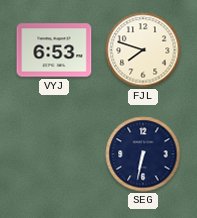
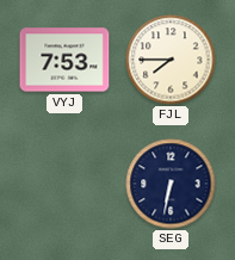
VYJ: 6:53 -> 7:53 (64, 60)
FJL: 7:48 -> 7:45 (171, 60)
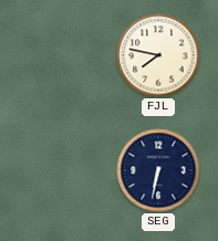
VYJ: 7:53 -> none (64, 60)
FJL: 7:45 -> 7:47 (158, 55)
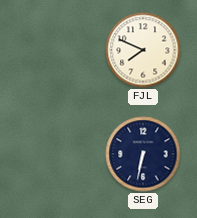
FJL: 7:47 -> 7:49 (143, 50)
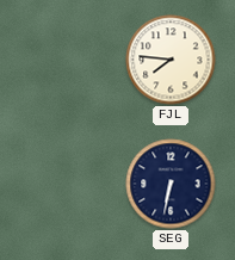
FJL: 7:49 -> 7:46 (171, 60)
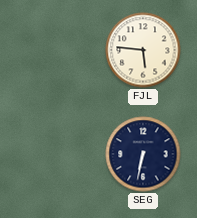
FJL: 7:46 -> 5:46 (143, 50)
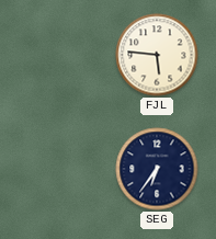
SEG: 6:32 -> 6:36 (157, 169)
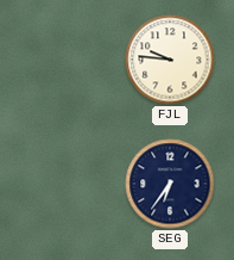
FJL: 5:46 -> 9:46 (170, 60)
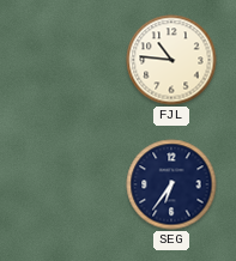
FJL: 9:46 -> 10:46 (171, 60)
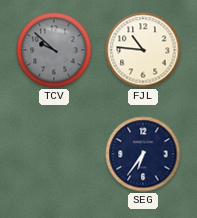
TCV: none -> 9:52 (54, 50)
